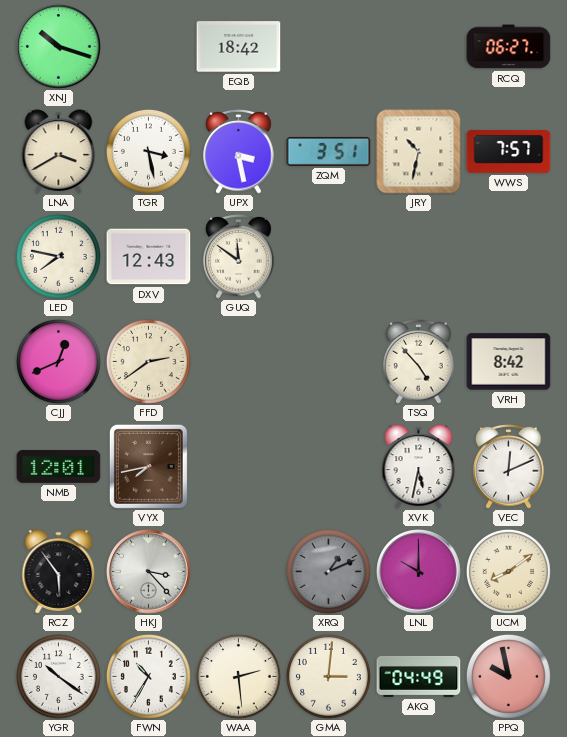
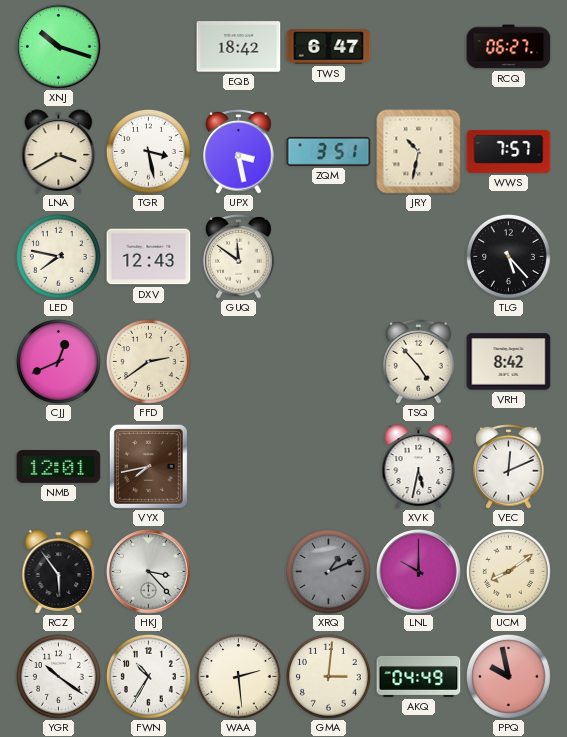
TWS: none -> 6:47 (329, 47)
TLG: none -> 5:23 (509, 257)
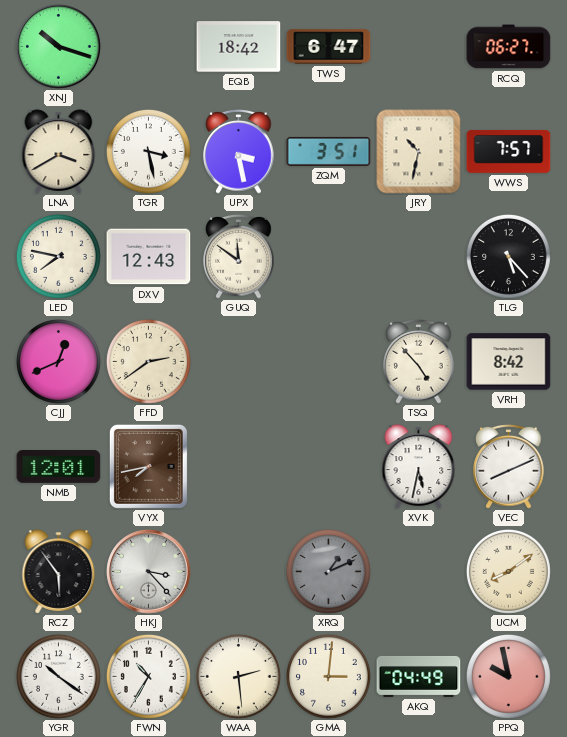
VEC: 12:11 -> 8:11 (509, 467)
LNL: 10:00 -> none (419, 572)
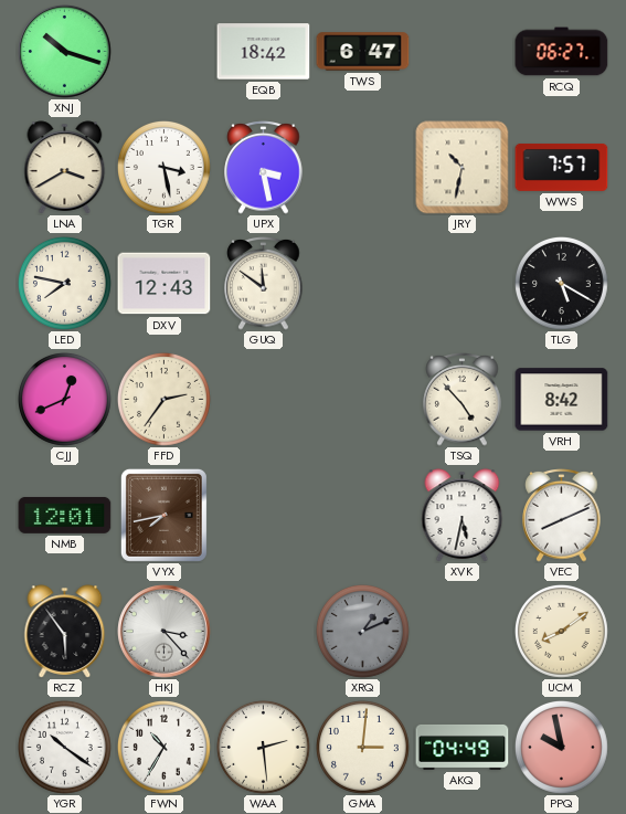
ZQM: 3:51 -> none (329, 151)
TLG: 5:23 -> 5:20 (562, 284)
FFD: 2:39 -> 2:36 (165, 400)
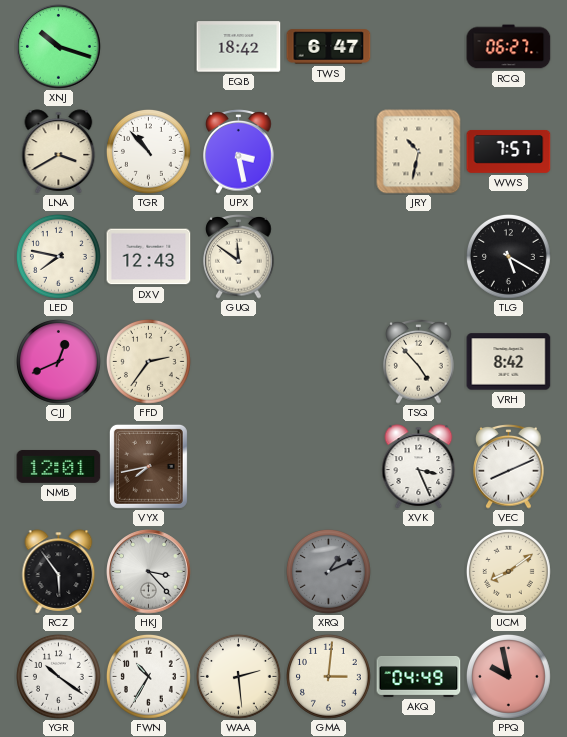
TGR: 3:28 -> 10:53 (149, 152)
XVK: 5:32 -> 3:26 (419, 467)
